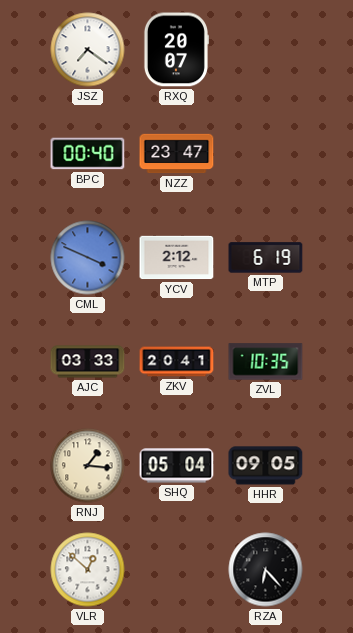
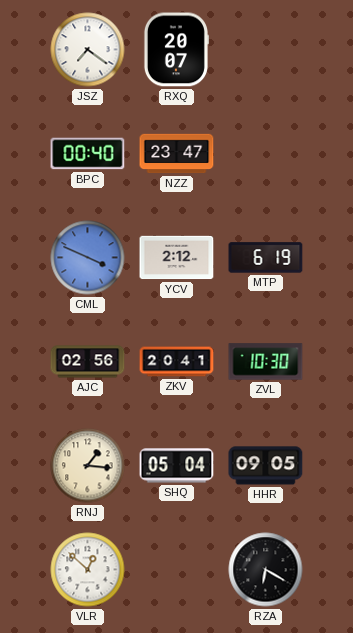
AJC: 03:33 -> 02:56 (88, 362)
ZVL: 10:35 -> 10:30 (266, 362)
RZA: 6:23 -> 6:20 (266, 570)
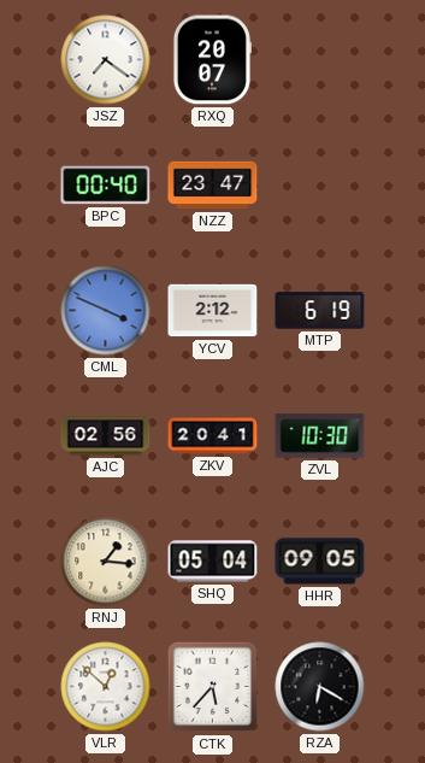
CTK: none -> 5:37 (213, 687)
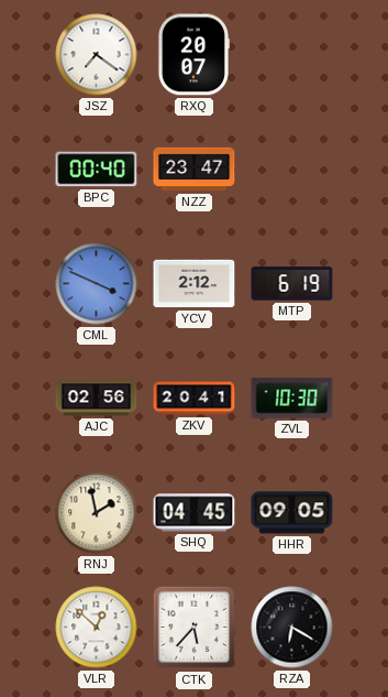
RNJ: 1:16 -> 1:58 (97, 513)
SHQ: 05:04 -> 04:45 (195, 513)
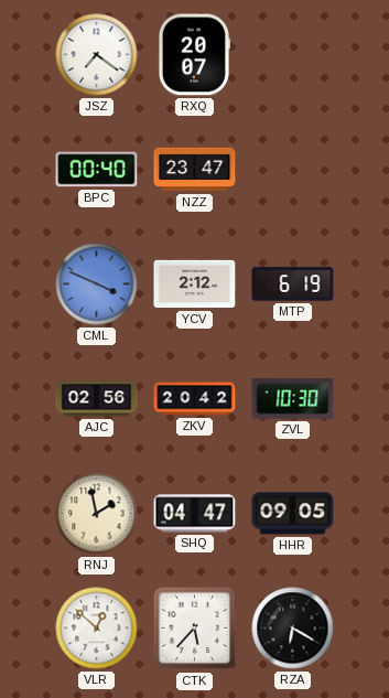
ZKV: 20:41 -> 20:42 (195, 399)
SHQ: 04:45 -> 04:47 (195, 514)
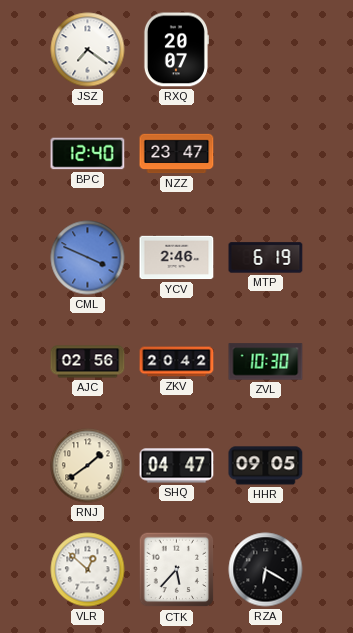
BPC: 00:40 -> 12:40 (88, 154)
YCV: 2:12 -> 2:46 (177, 258)
RNJ: 1:58 -> 1:39 (88, 466)
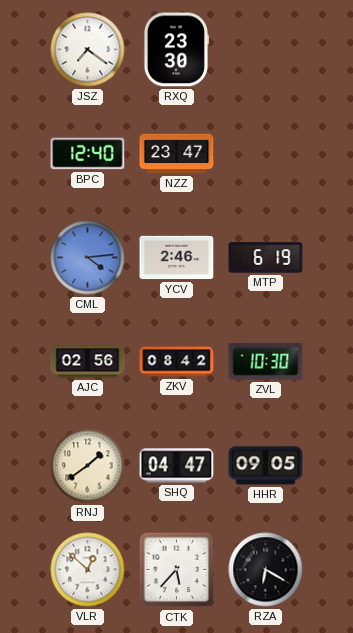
RXQ: 20:07 -> 23:30 (176, 50)
CML: 3:49 -> 4:14 (88, 258)
ZKV: 20:42 -> 08:42 (177, 362)
